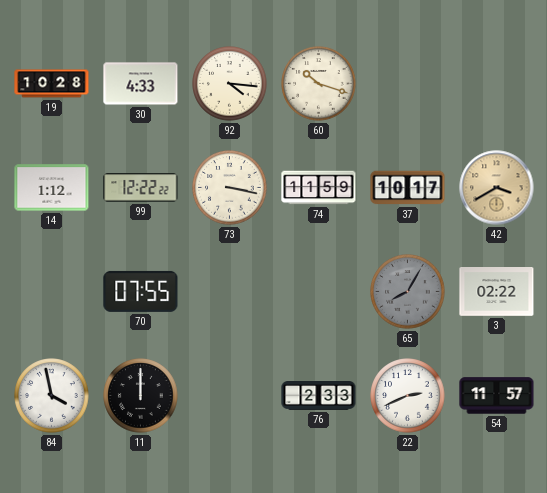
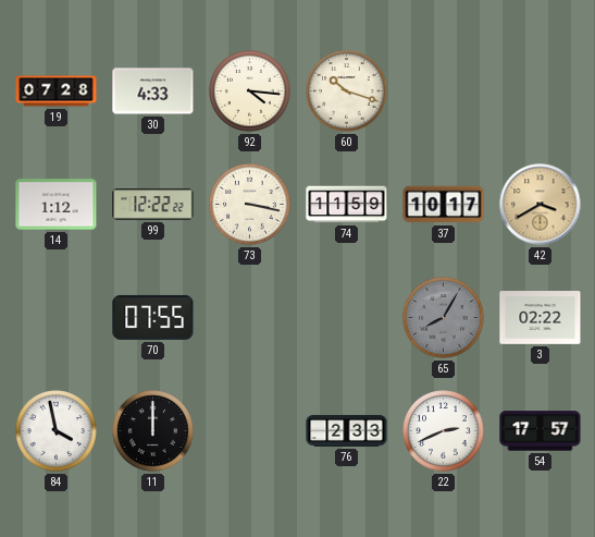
19: 10:28 -> 07:28 (57, 91)
54: 11:57 -> 17:57 (541, 431)
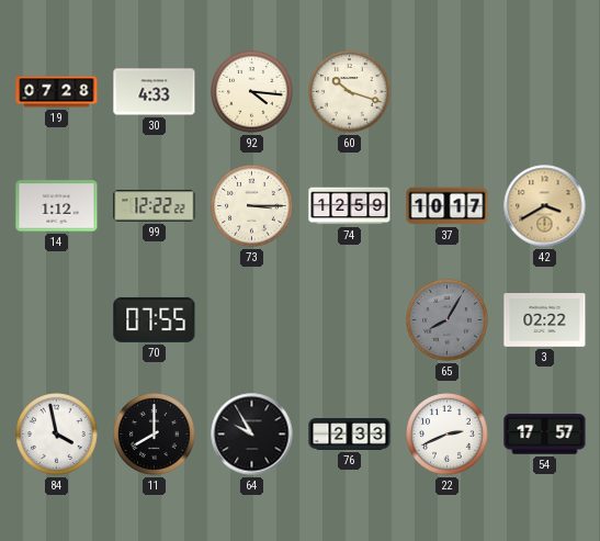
73: 3:17 -> 3:15 (252, 206)
74: 11:59 -> 12:59 (350, 206)
11: 12:00 -> 8:00 (155, 435)
64: none -> 9:55 (252, 435)
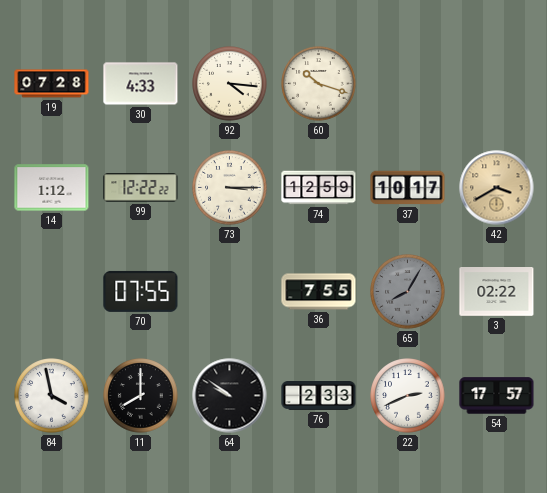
36: none -> 7:55 (319, 292)
64: 9:55 -> 9:51 (230, 396)
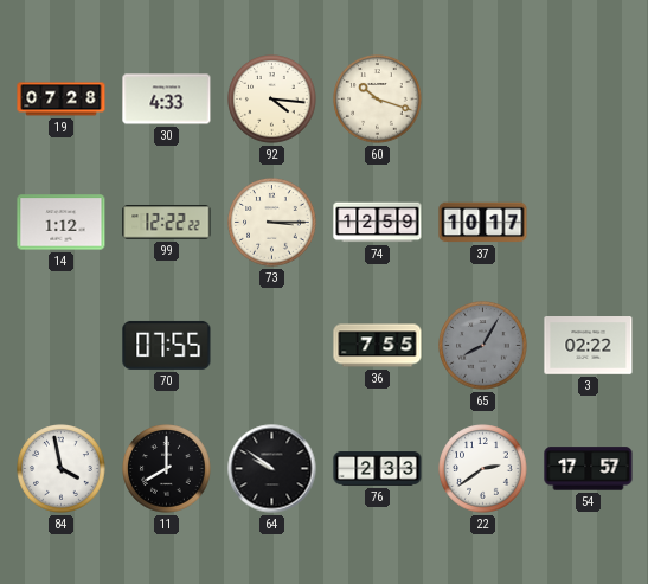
42: 3:40 -> none (497, 188)
22: 2:41 -> 2:39 (483, 469)
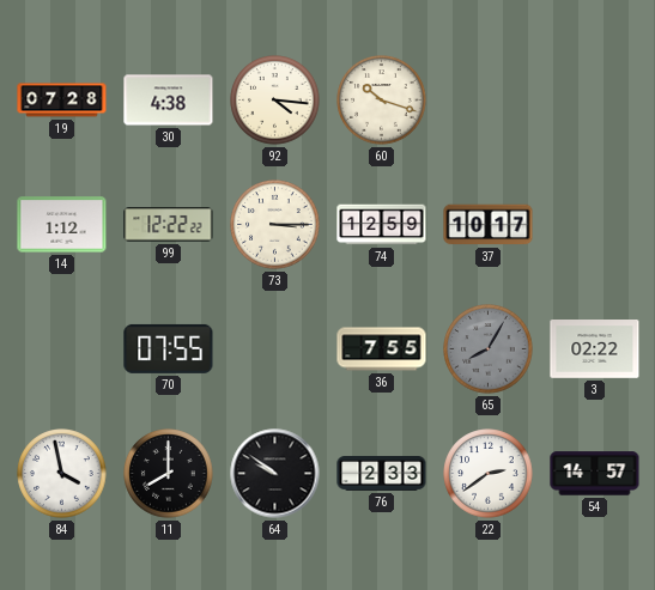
30: 4:33 -> 4:38 (169, 101)
54: 17:57 -> 14:57 (595, 474)
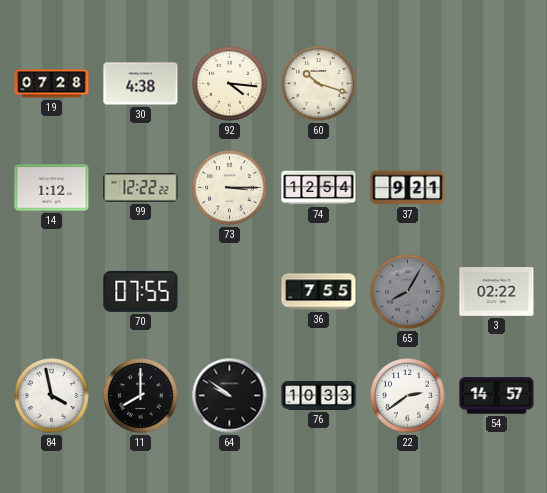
74: 12:59 -> 12:54 (319, 188)
37: 10:17 -> 9:21 (408, 188)
76: 2:33 -> 10:33 (319, 396)
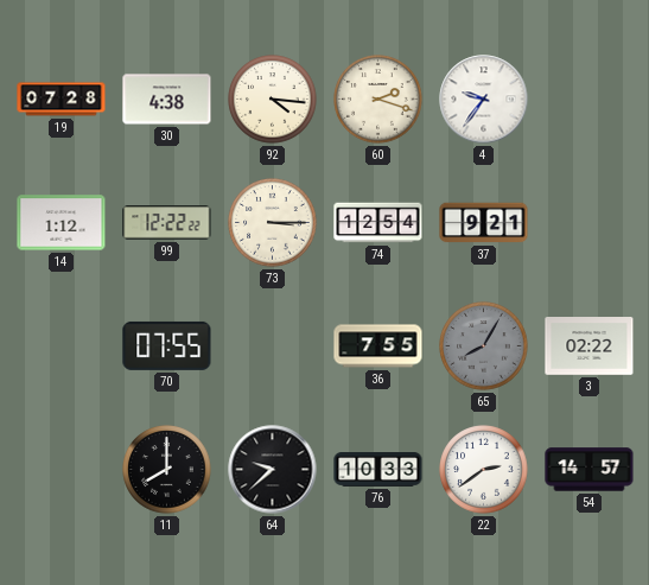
60: 10:18 -> 2:18 (378, 100)
4: none -> 9:36 (484, 100)
84: 3:58 -> none (52, 396)
64: 9:51 -> 9:38 (273, 470)
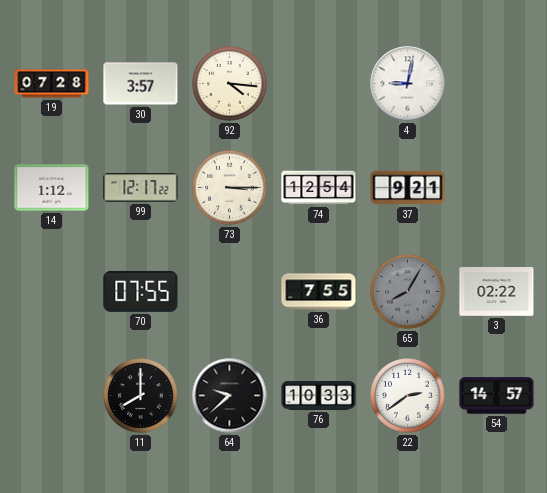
30: 4:38 -> 3:57 (141, 84)
60: 2:18 -> none (378, 100)
4: 9:36 -> 9:02 (408, 84)
99: 12:22 -> 12:17 (141, 188)
